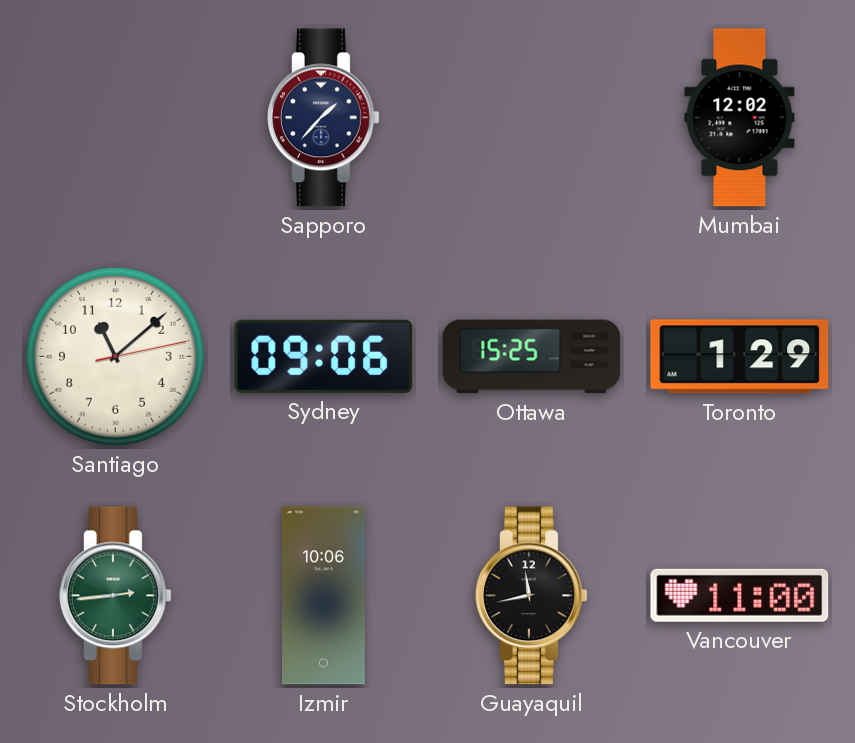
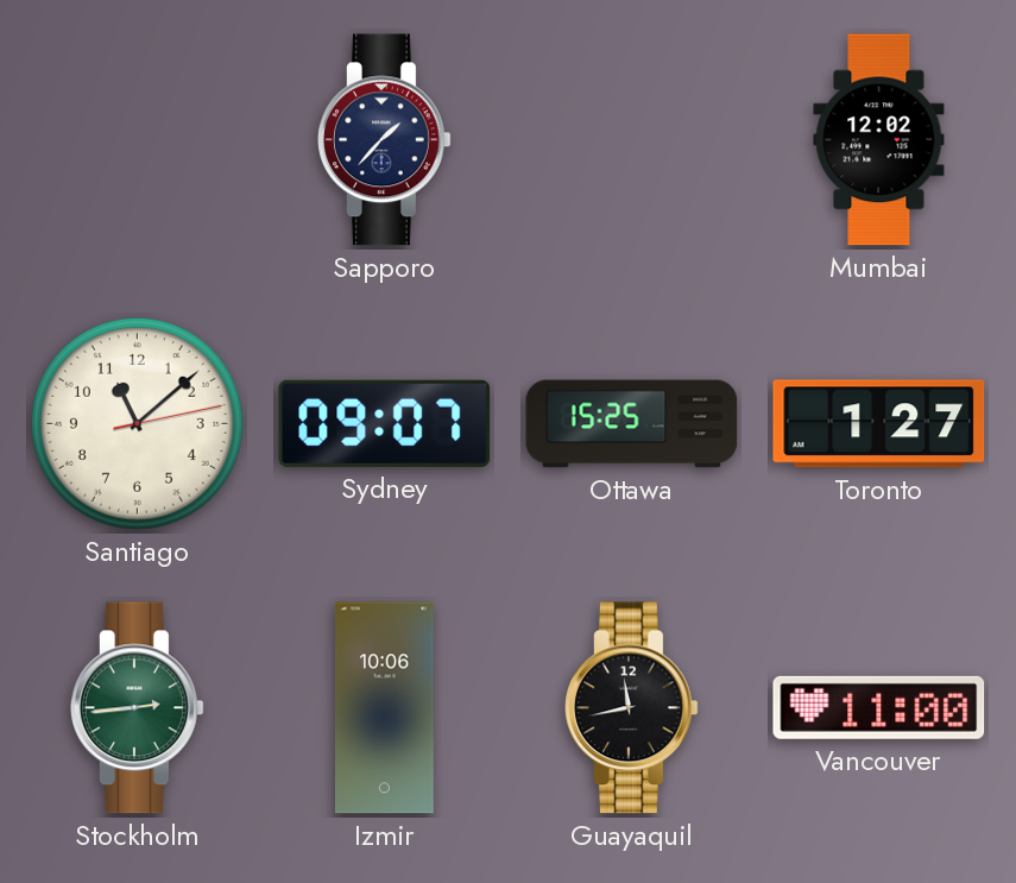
Sydney: 09:06 -> 09:07 (385, 423)
Toronto: 1:29 -> 1:27 (879, 424)
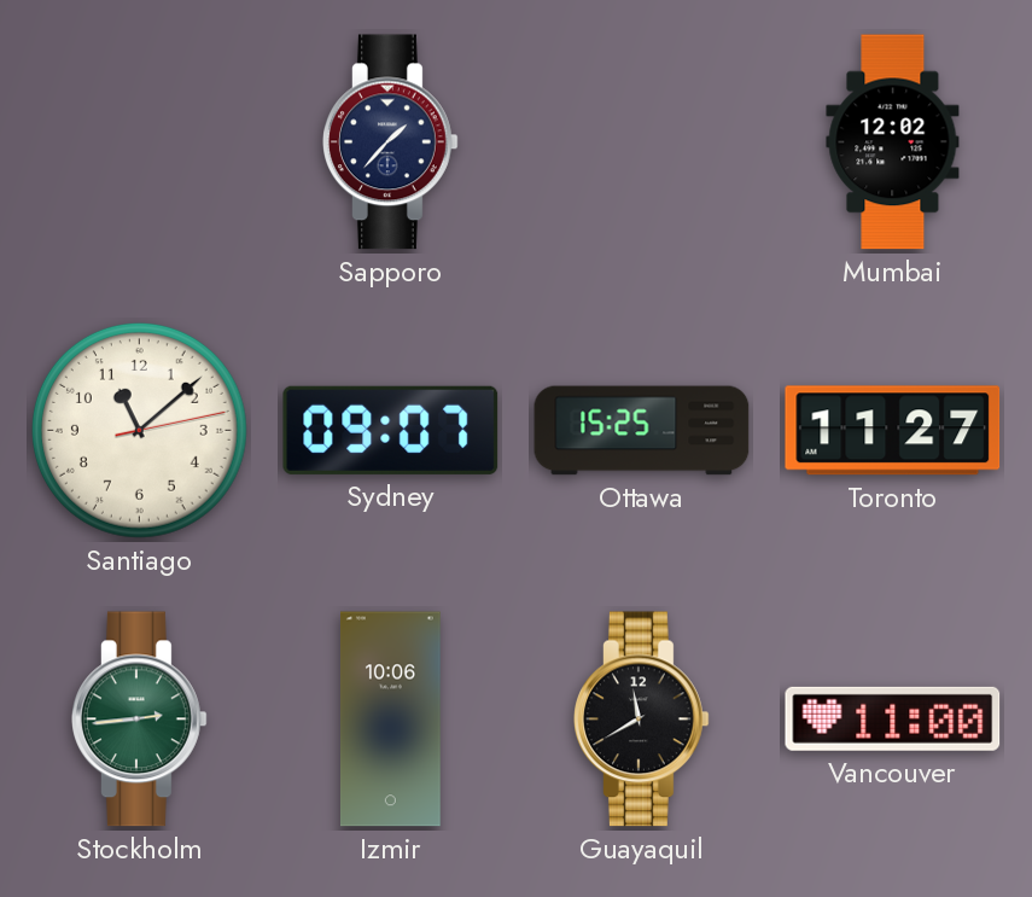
Toronto: 1:27 -> 11:27 (893, 431)
Guayaquil: 11:43 -> 11:40 (642, 720)
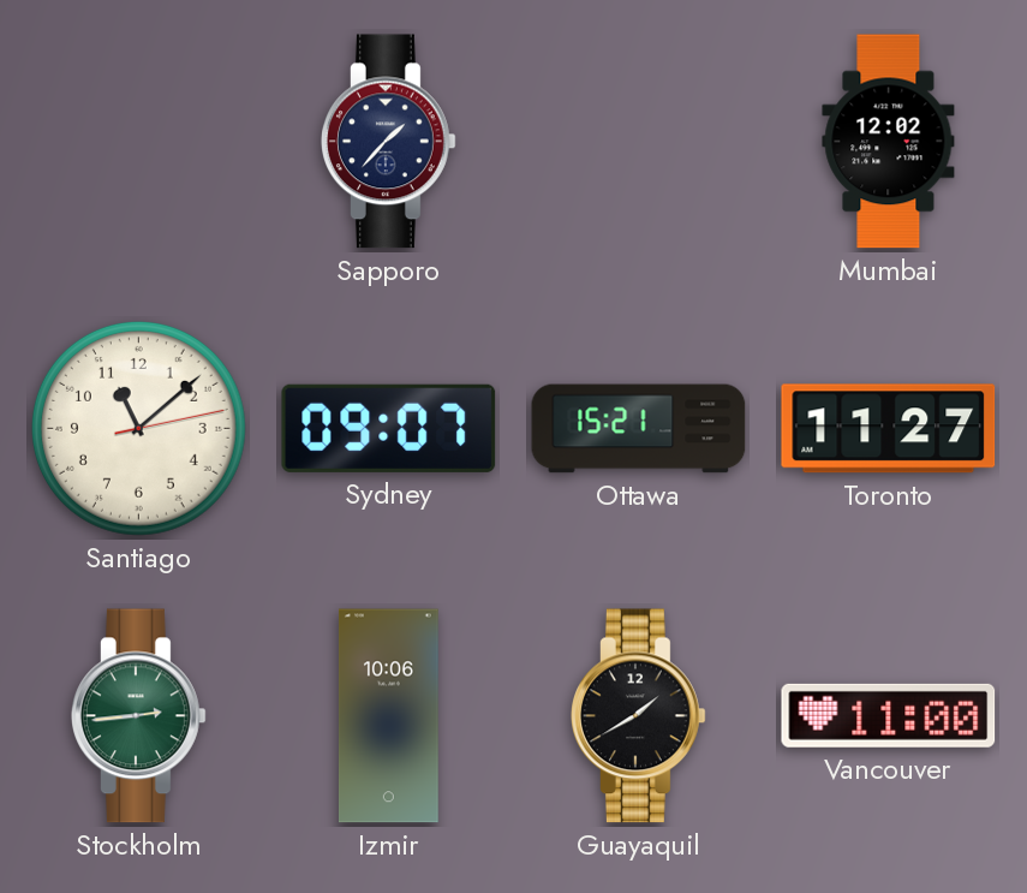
Ottawa: 15:25 -> 15:21 (639, 429)
Guayaquil: 11:40 -> 1:40 (639, 716)
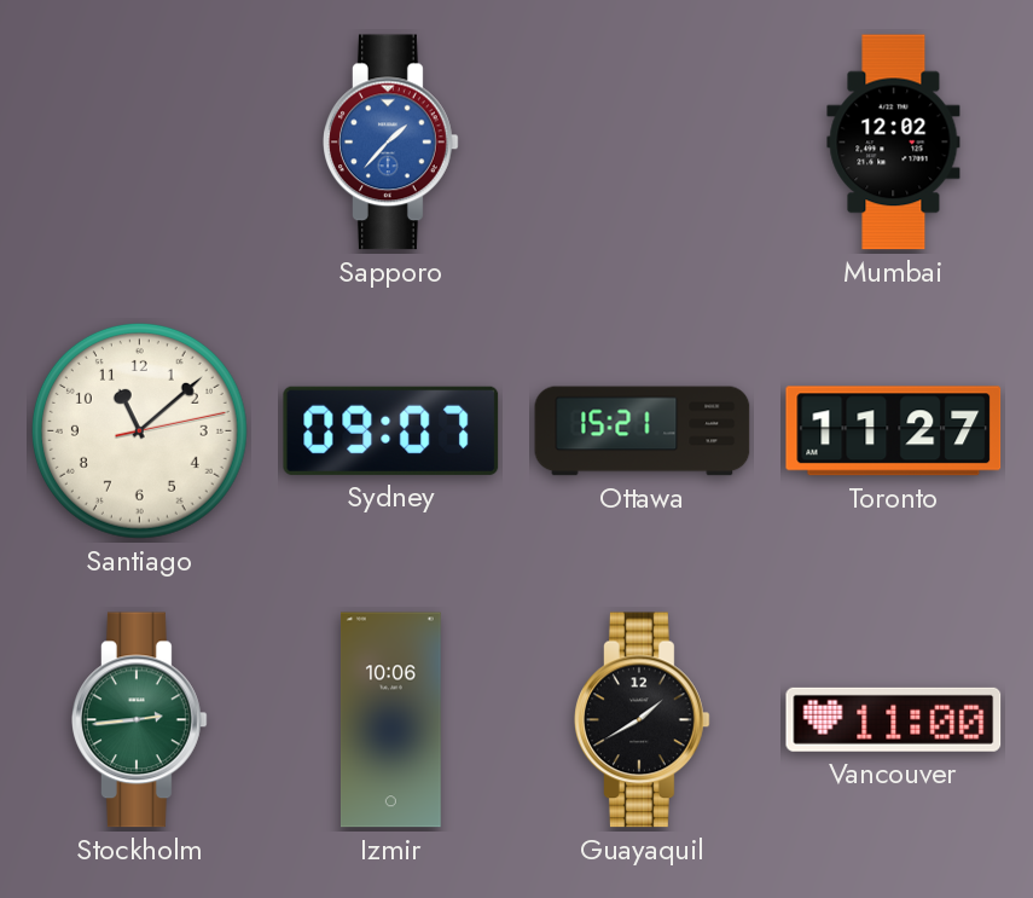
Sapporo dial: navy -> blue (391, 143)
